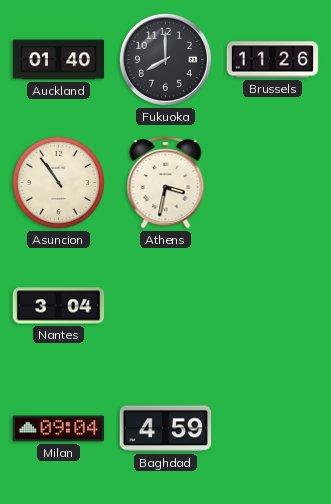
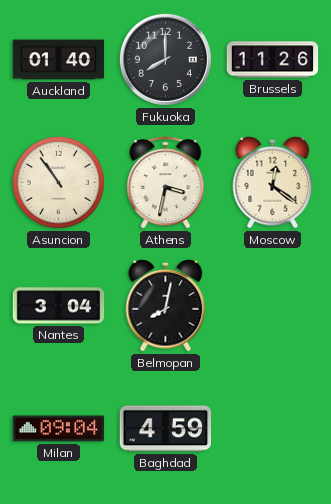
Moscow: none -> 12:21 (273, 182)
Belmopan: none -> 8:02 (166, 305)
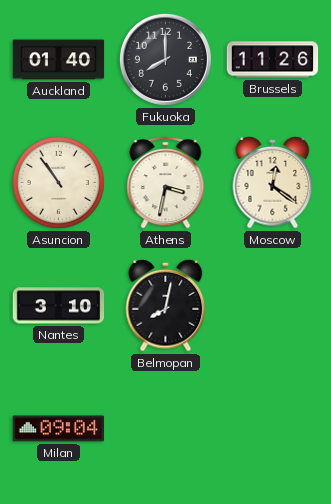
Nantes: 3:04 -> 3:10 (59, 306)
Baghdad: 4:59 -> none (166, 429)
